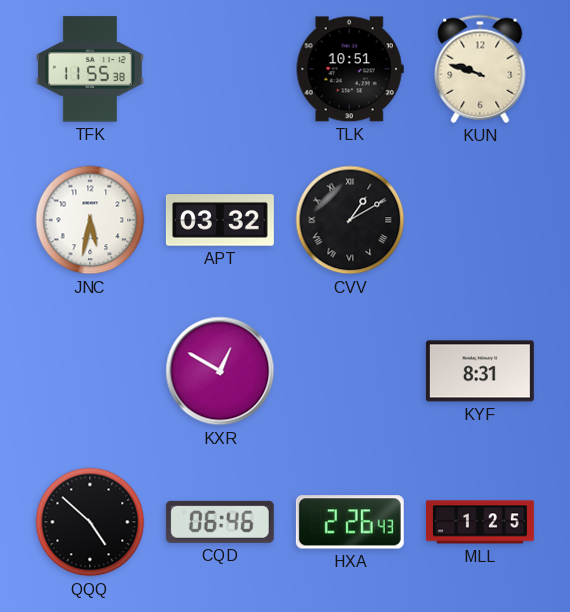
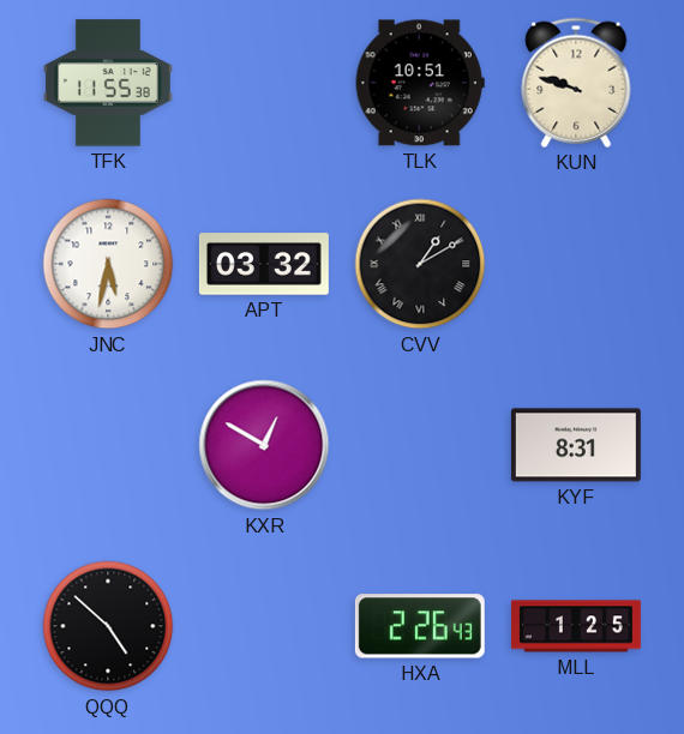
CQD: 06:46 -> none (220, 522)
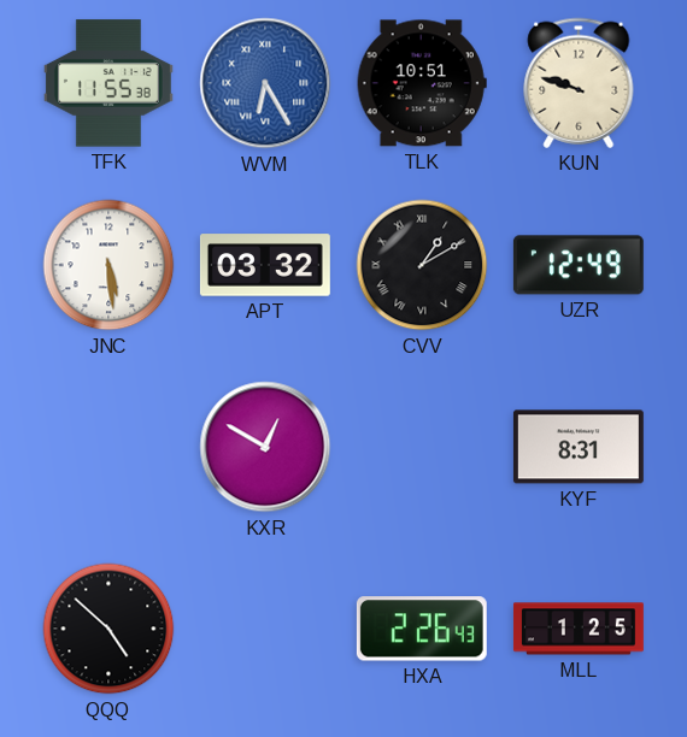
WVM: none -> 6:25 (265, 83)
JNC: 5:32 -> 5:29 (108, 265)
UZR: none -> 12:49 (579, 265)
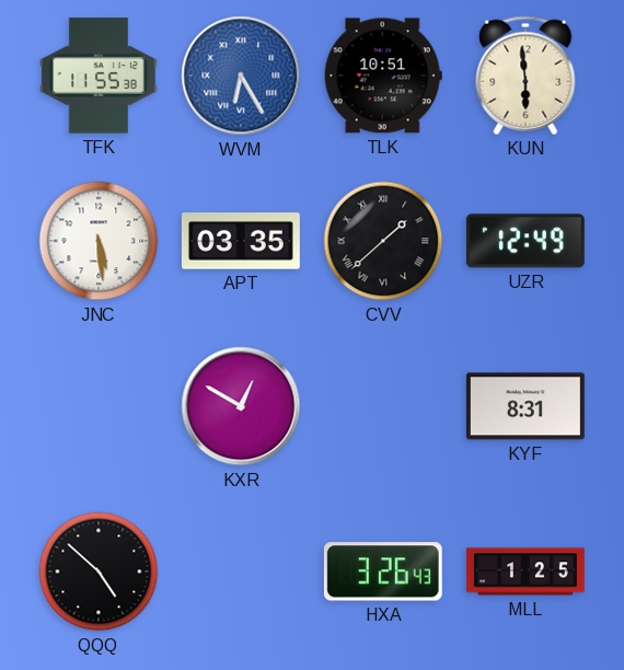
KUN: 9:48 -> 5:59 (525, 76)
APT: 03:32 -> 03:35 (241, 241)
CVV: 1:10 -> 1:38 (383, 241)
HXA: 2:26 -> 3:26 (383, 571)
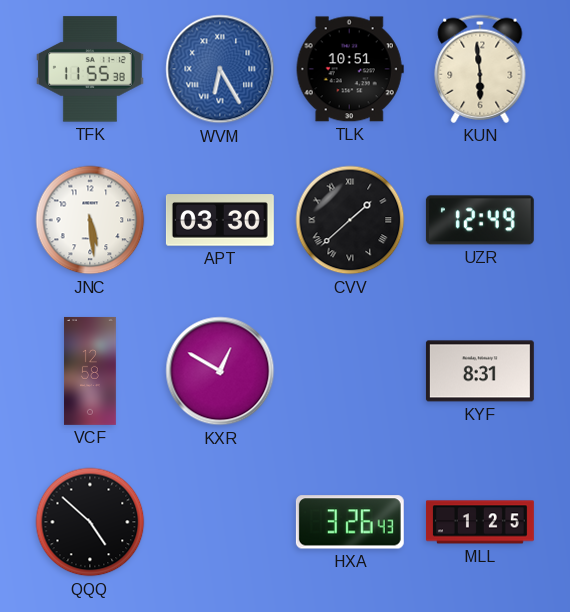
APT: 03:35 -> 03:30 (220, 220)
VCF: none -> 12:58 (91, 371)
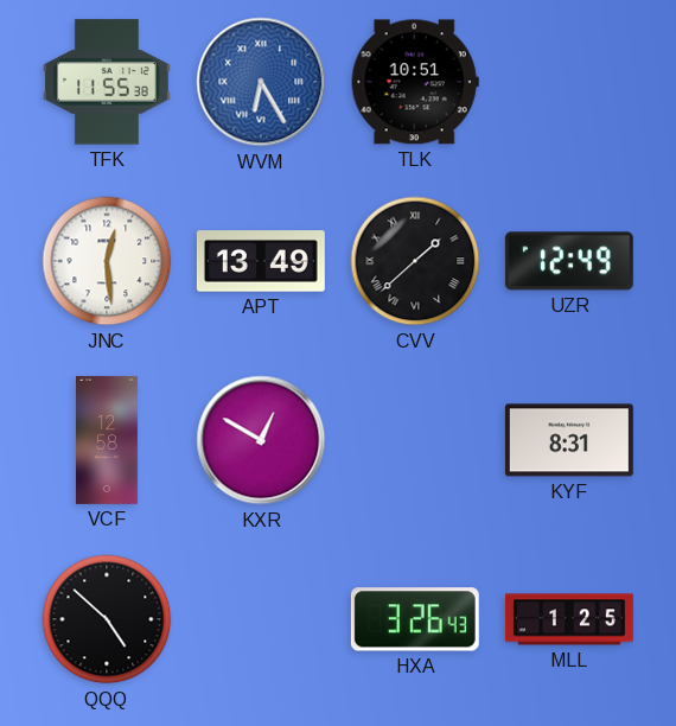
KUN: 5:59 -> none (480, 69)
JNC: 5:29 -> 12:29 (107, 261)
APT: 03:30 -> 13:49 (261, 261)
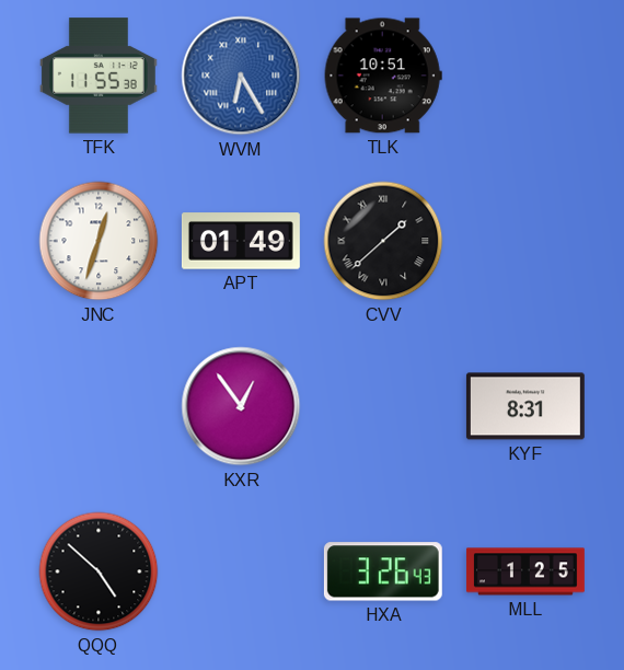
JNC: 12:29 -> 12:33 (99, 241)
APT: 13:49 -> 01:49 (241, 241)
UZR: 12:49 -> none (569, 261)
VCF: 12:58 -> none (108, 440)
KXR: 12:50 -> 12:54 (241, 406)
